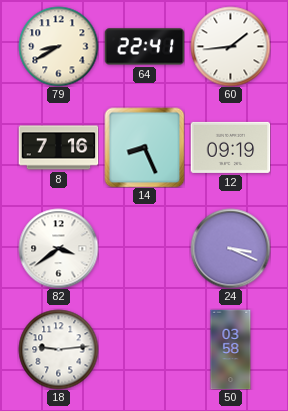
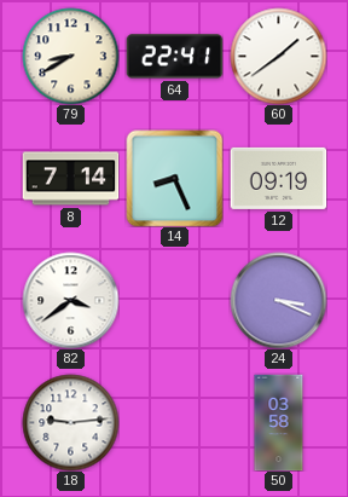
60: 1:44 -> 1:39 (278, 56)
8: 7:16 -> 7:14 (70, 179)
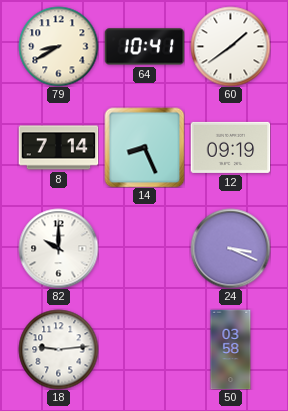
64: 22:41 -> 10:41 (144, 47)
82: 3:39 -> 10:00 (58, 248)
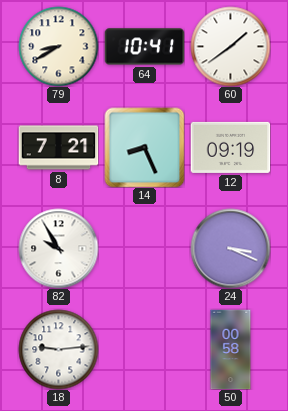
8: 7:14 -> 7:21 (58, 148)
82: 10:00 -> 9:55 (58, 248)
50: 03:58 -> 00:58 (231, 349)
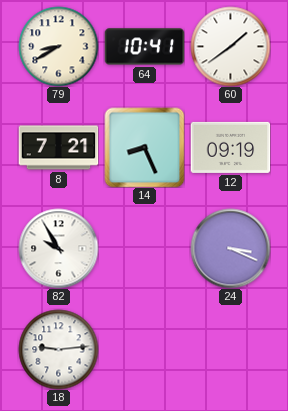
50: 00:58 -> none (231, 349)
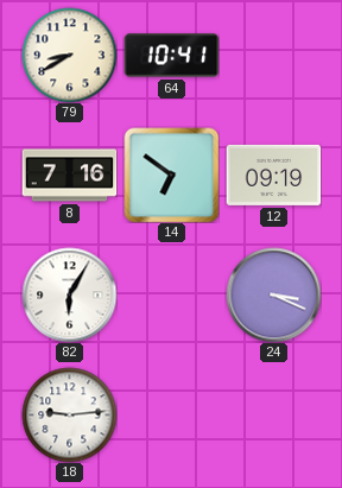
60: 1:39 -> none (230, 46)
8: 7:21 -> 7:16 (69, 176)
14: 8:26 -> 6:51 (171, 175)
82: 9:55 -> 6:05 (69, 294)
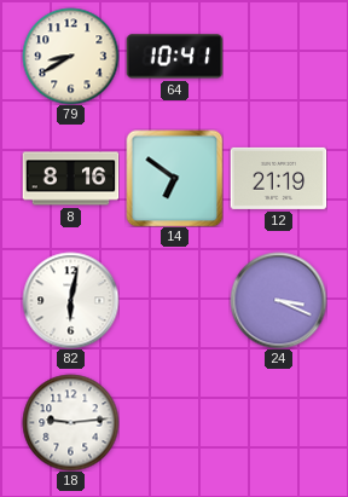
8: 7:16 -> 8:16 (70, 179)
12: 09:19 -> 21:19 (278, 178)
82: 6:05 -> 6:02 (70, 300)
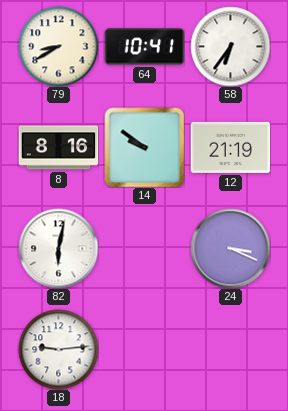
58: none -> 6:36 (230, 46)
14: 6:51 -> 9:51 (144, 147)
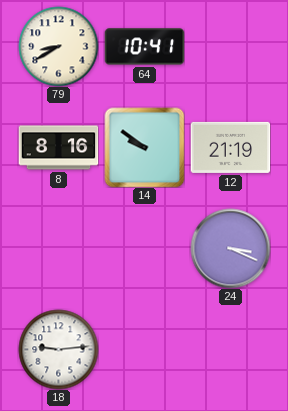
58: 6:36 -> none (230, 46)
82: 6:02 -> none (58, 248)
